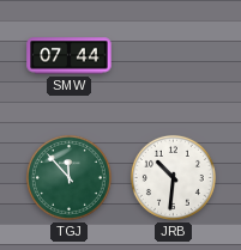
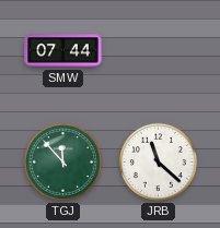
JRB: 10:31 -> 11:22 (158, 161)
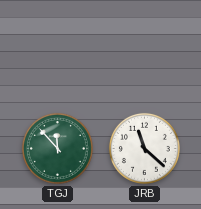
SMW: 07:44 -> none (63, 51)
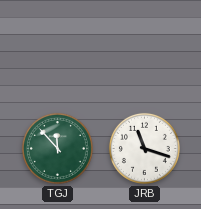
JRB: 11:22 -> 11:18 (144, 148)
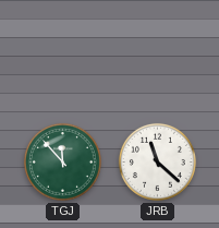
JRB: 11:18 -> 11:22 (157, 161)
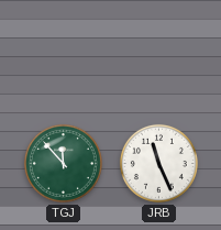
JRB: 11:22 -> 11:26 (158, 163)
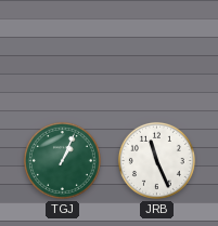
TGJ: 11:53 -> 1:04 (62, 160)
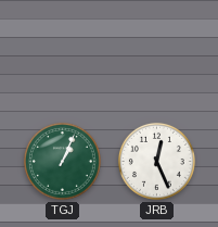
JRB: 11:26 -> 12:26 (156, 161)
